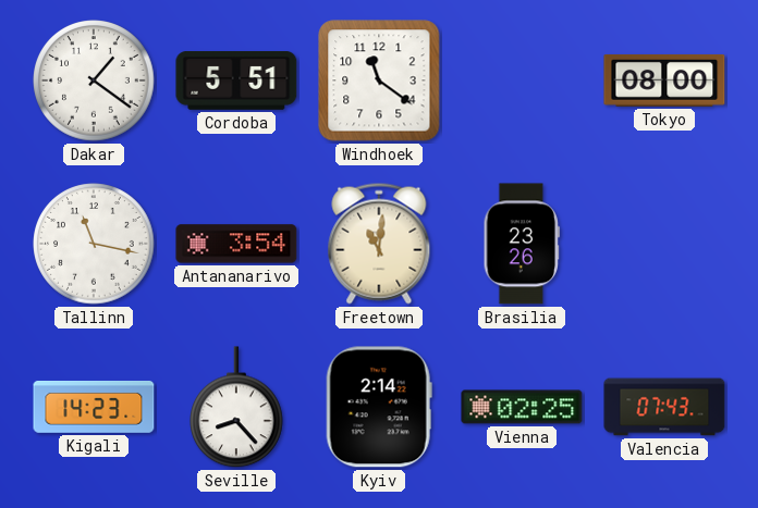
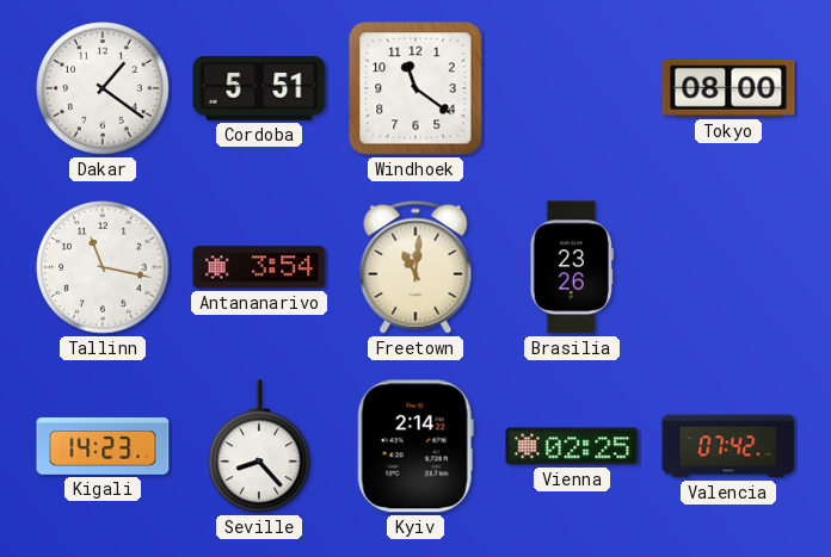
Valencia: 07:43 -> 07:42 (728, 446)
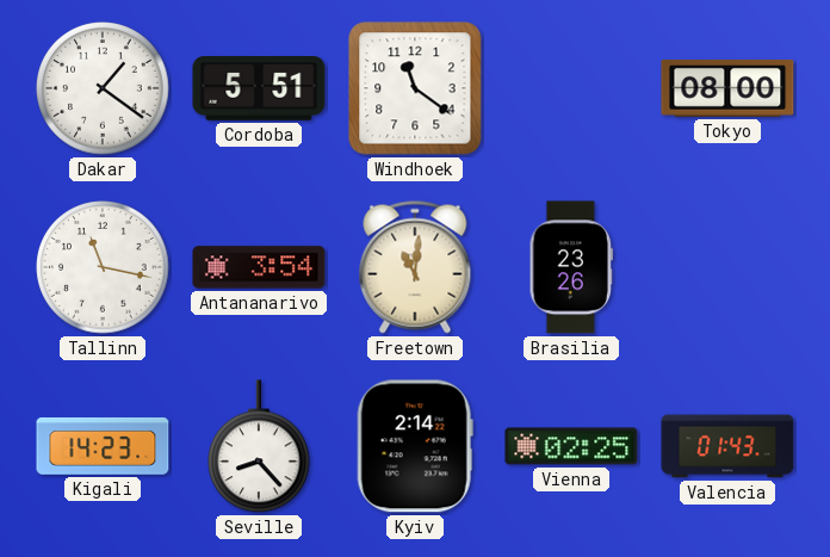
Valencia: 07:42 -> 01:43 (727, 446)
